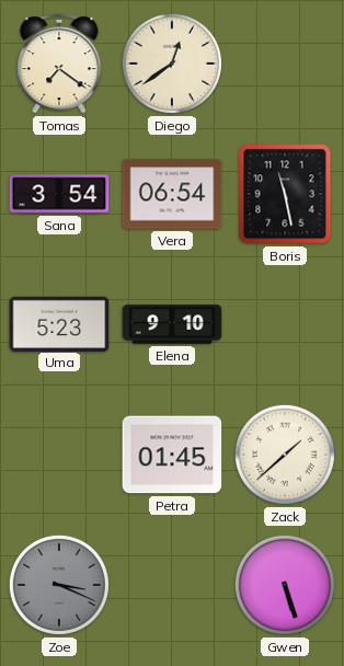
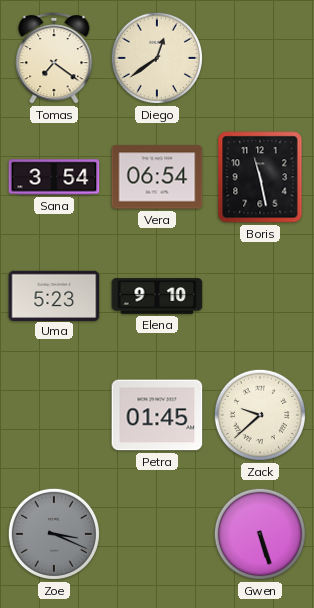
Zack: 1:38 -> 9:38 (260, 415)
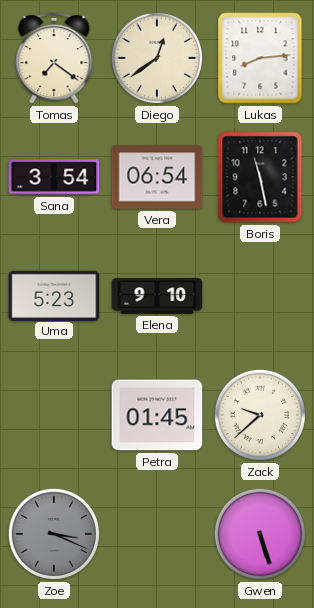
Lukas: none -> 8:14 (260, 58)
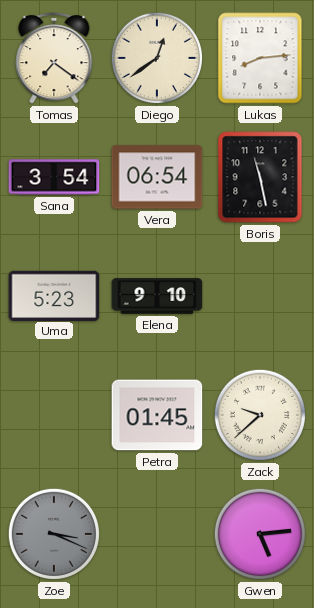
Gwen: 5:27 -> 5:14 (260, 534)
